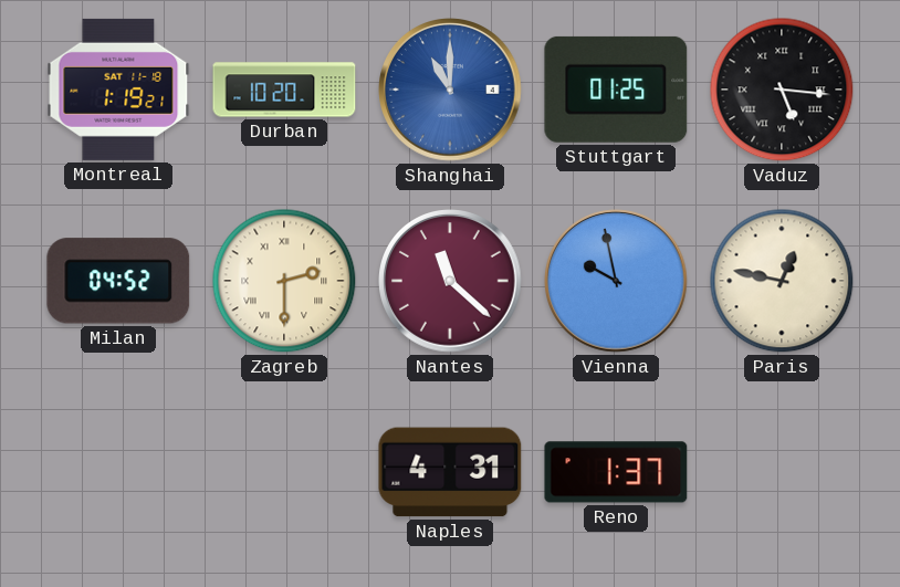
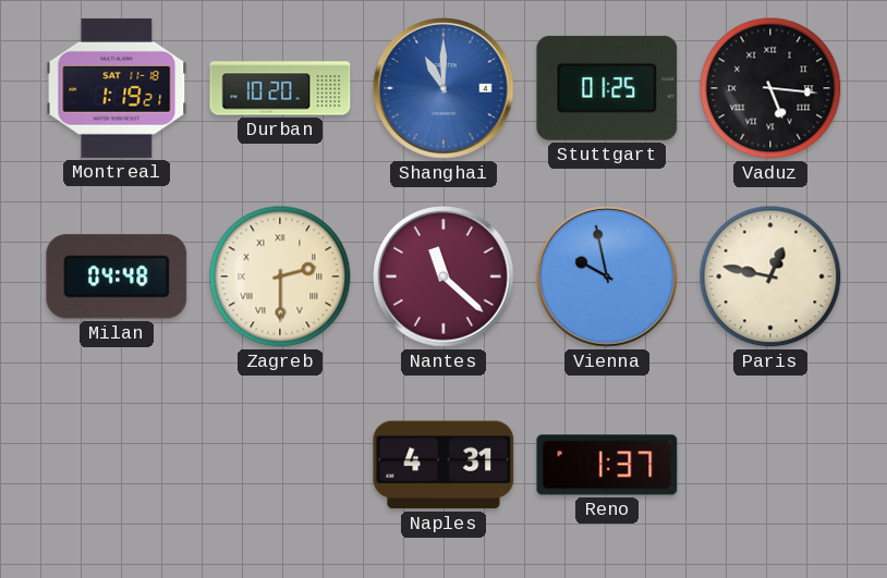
Milan: 04:52 -> 04:48 (117, 276)
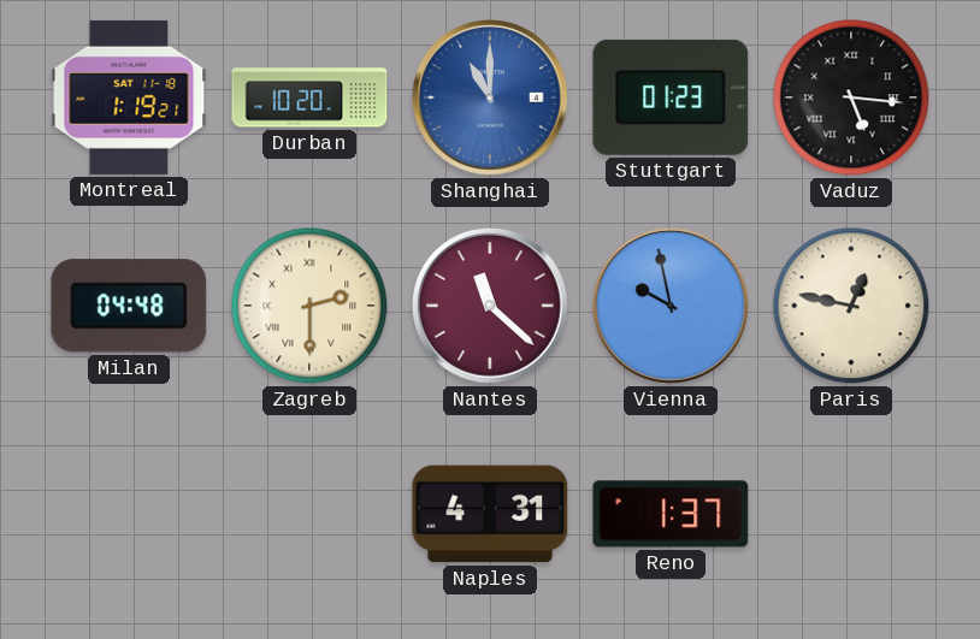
Stuttgart: 01:25 -> 01:23 (671, 97)
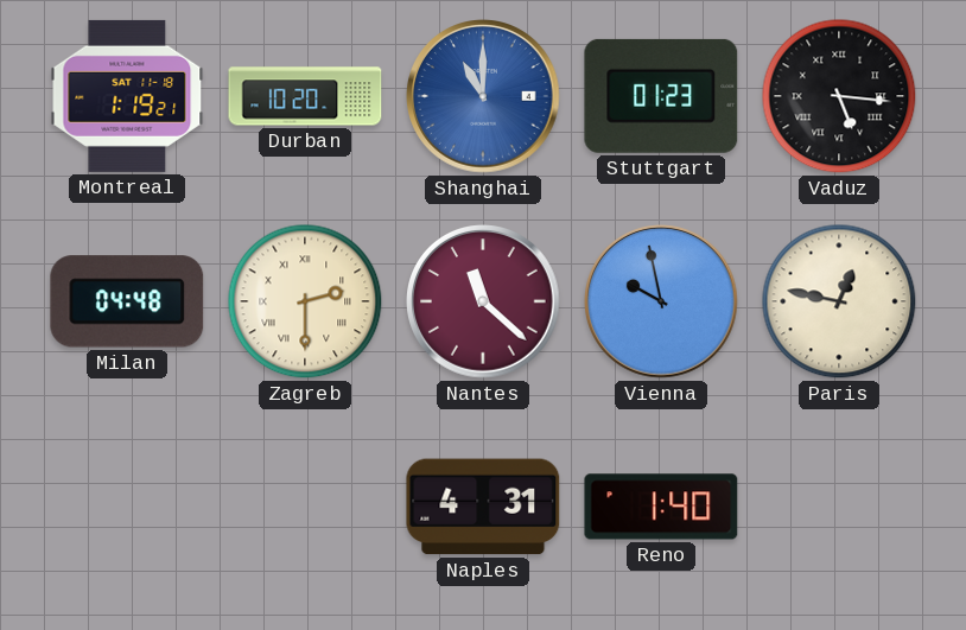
Reno: 1:37 -> 1:40 (661, 507)
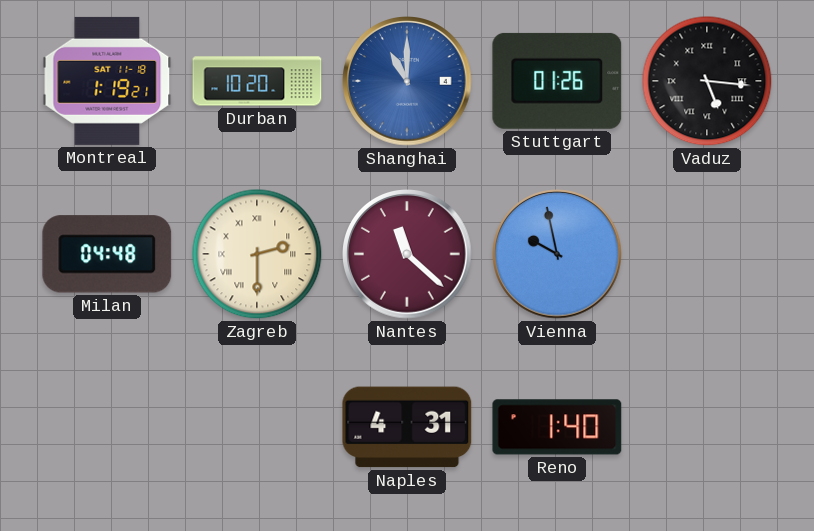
Stuttgart: 01:23 -> 01:26 (557, 81)
Paris: 12:47 -> none (839, 301)
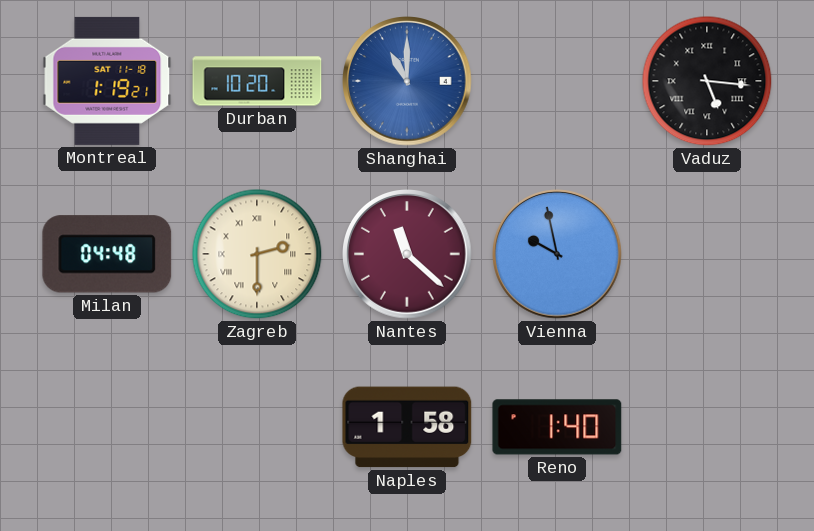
Stuttgart: 01:26 -> none (557, 81)
Naples: 4:31 -> 1:58 (407, 427)
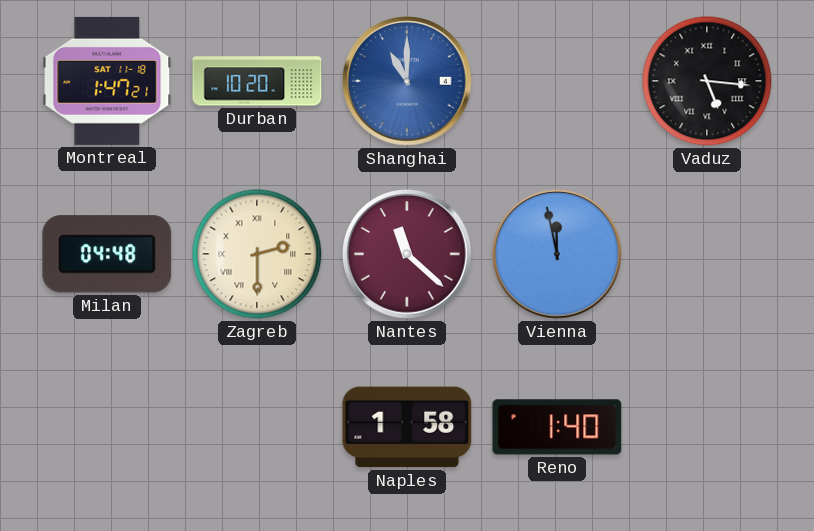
Montreal: 1:19 -> 1:47 (107, 81)
Vienna: 9:58 -> 11:58 (557, 254)
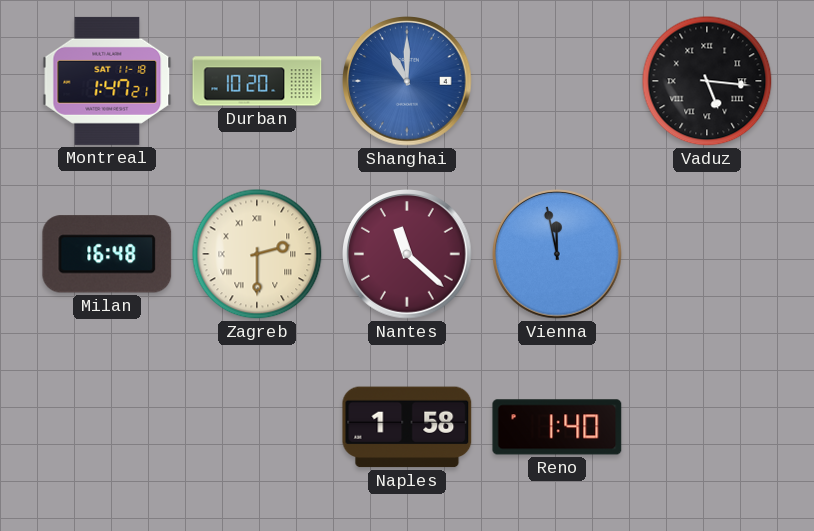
Milan: 04:48 -> 16:48 (107, 254)
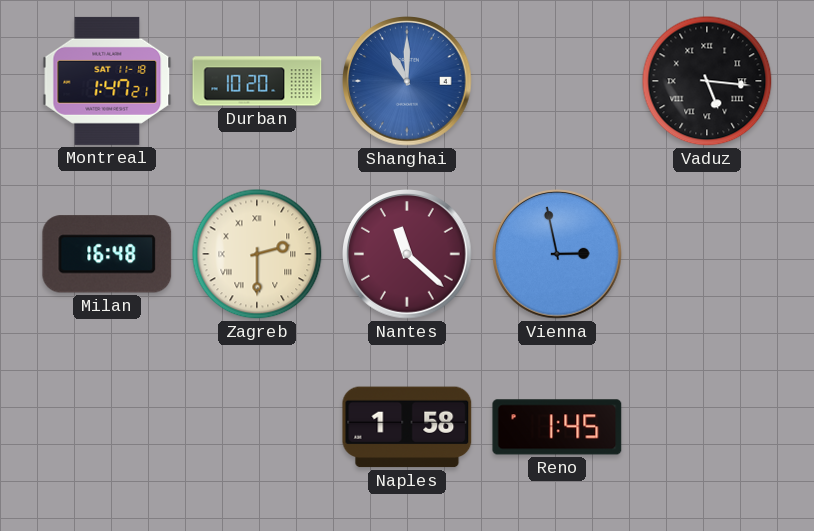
Vienna: 11:58 -> 2:58 (557, 254)
Reno: 1:40 -> 1:45 (557, 427)
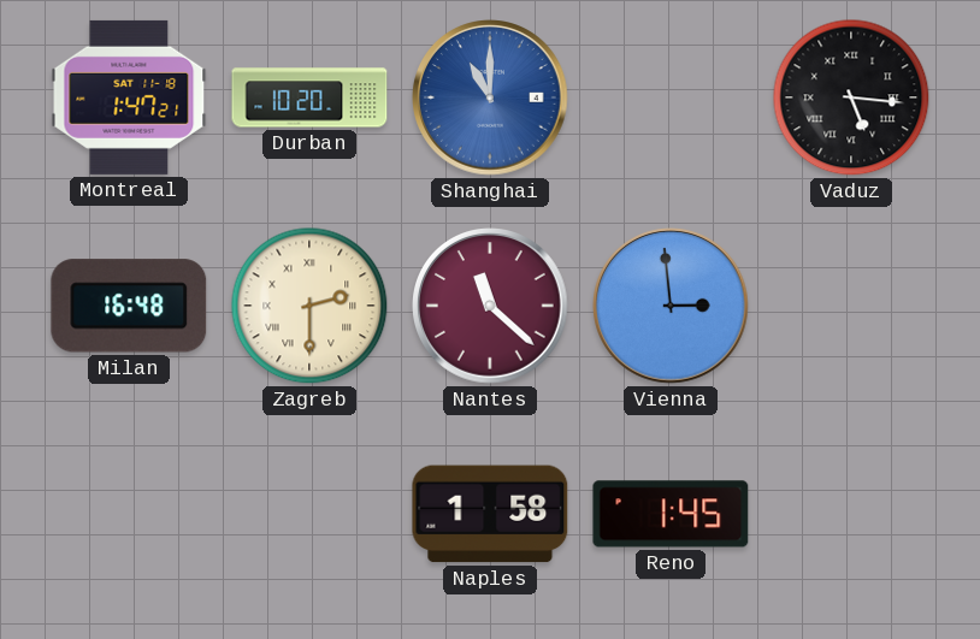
Vienna: 2:58 -> 2:59 (671, 306)
